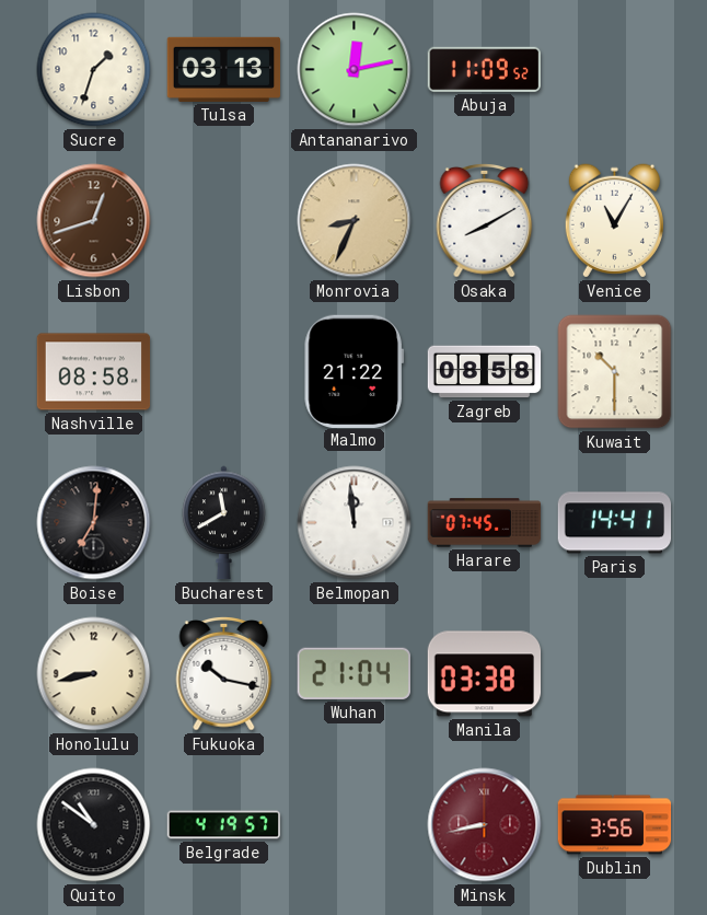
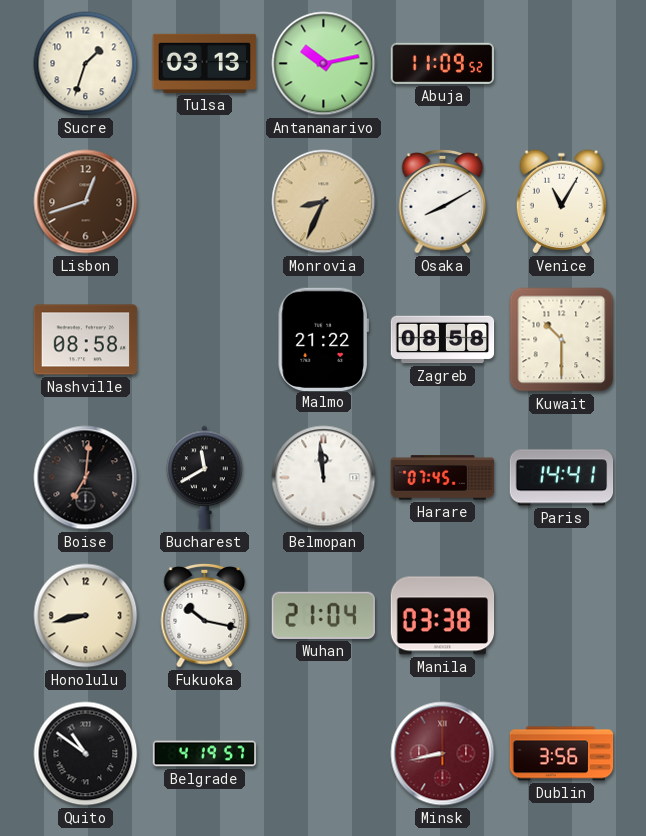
Antananarivo: 12:13 -> 10:13 (324, 64)
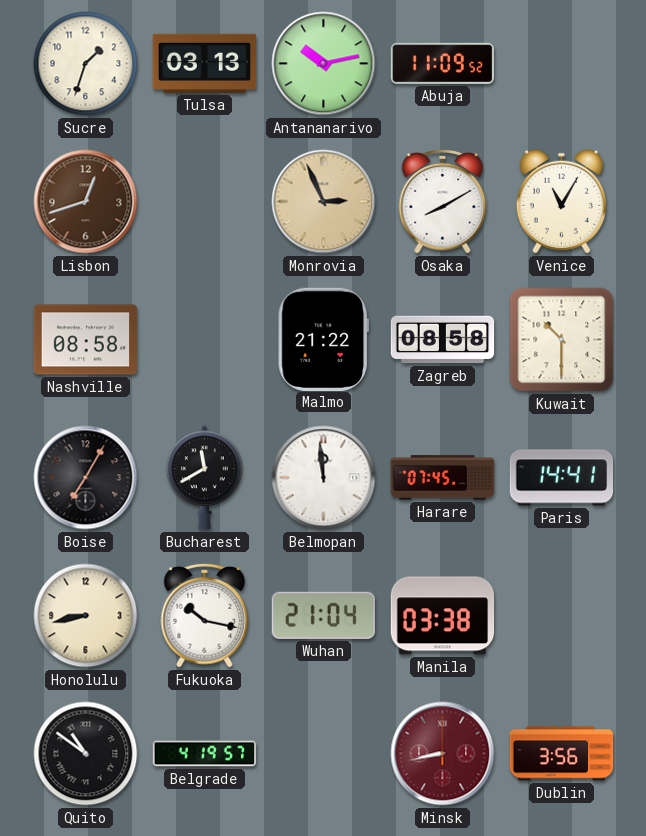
Monrovia: 8:34 -> 2:56 (324, 202)
Boise: 7:01 -> 7:05 (86, 478)
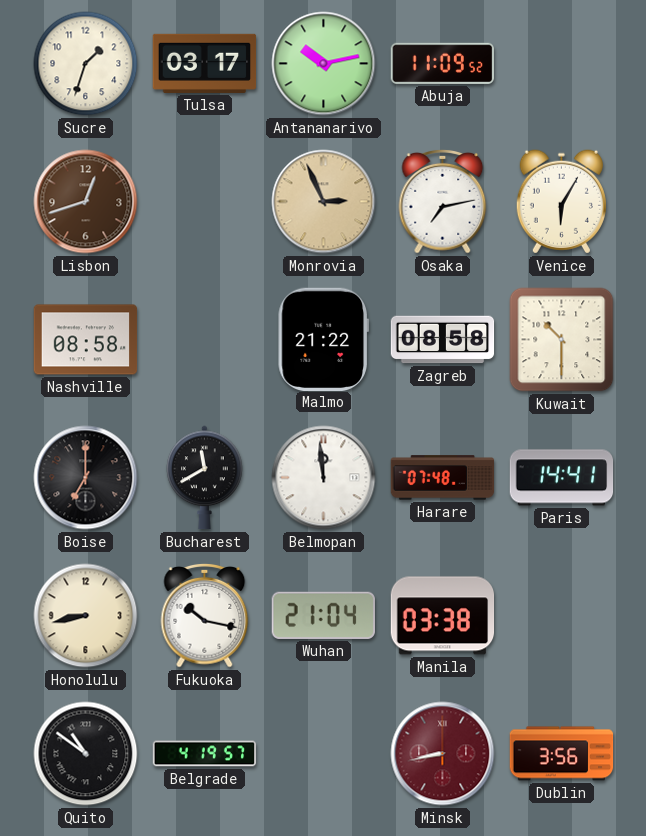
Tulsa: 03:13 -> 03:17 (205, 63)
Osaka: 8:10 -> 7:13 (443, 201)
Venice: 11:05 -> 6:05 (561, 202)
Boise: 7:05 -> 7:00 (86, 478)
Harare: 07:45 -> 07:48 (443, 478)
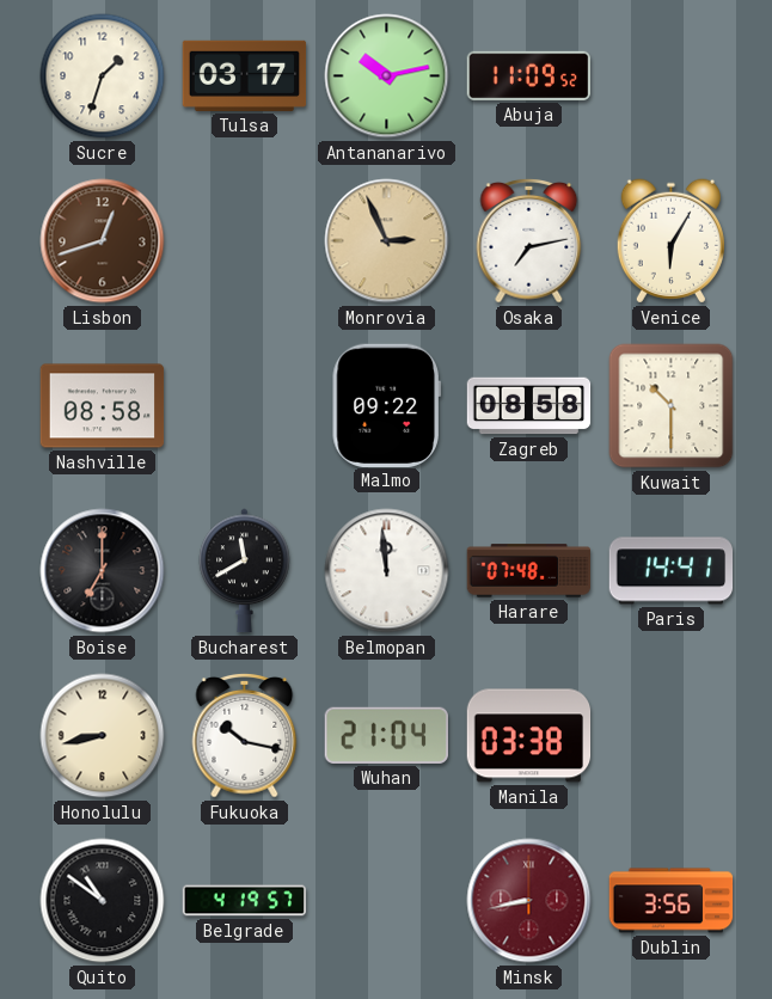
Malmo: 21:22 -> 09:22 (386, 405)
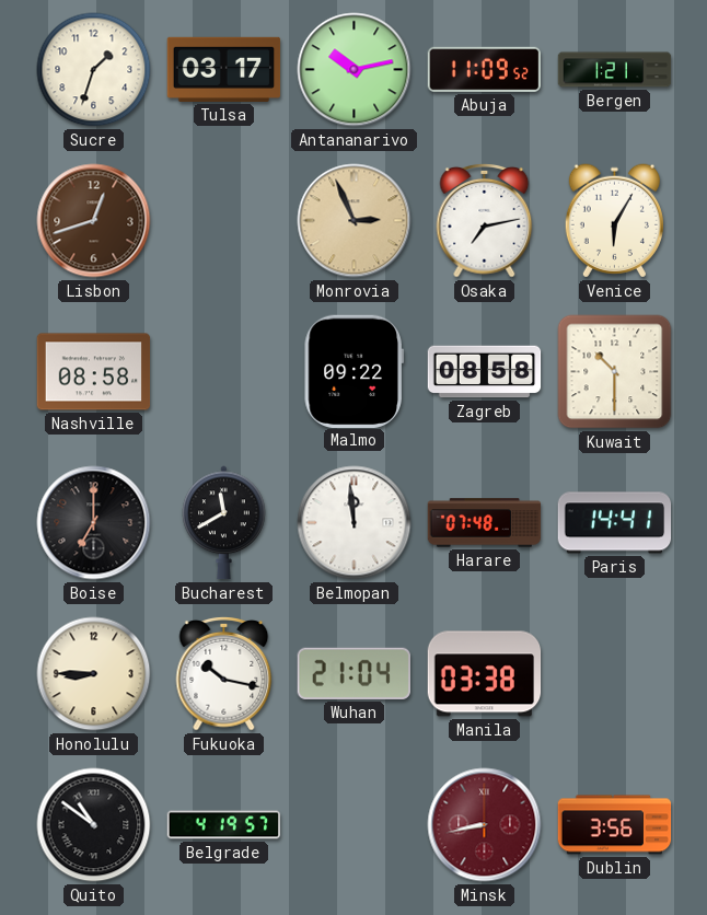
Bergen: none -> 1:21 (615, 70)
Honolulu: 8:43 -> 8:45 (94, 674)
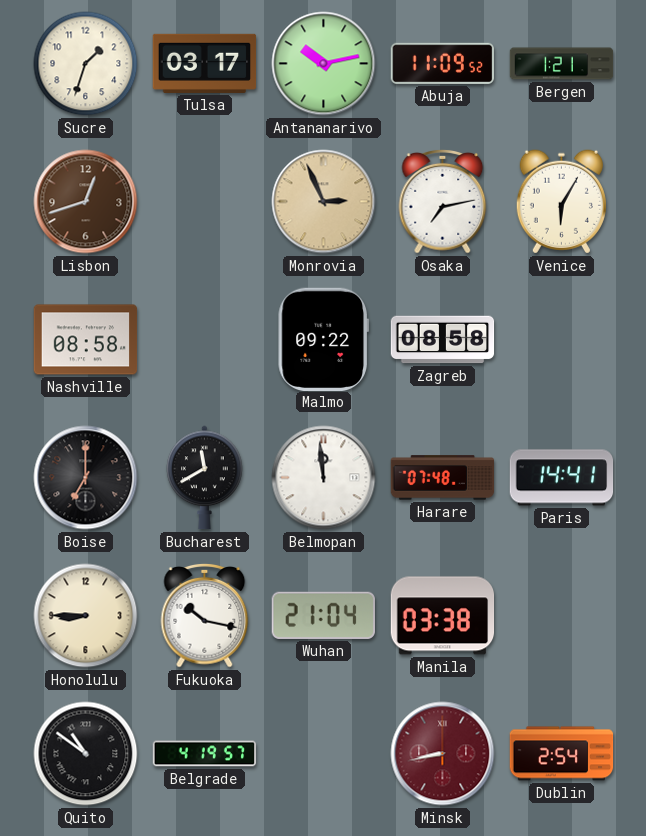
Kuwait: 10:30 -> none (615, 372)
Dublin: 3:56 -> 2:54 (562, 754)
